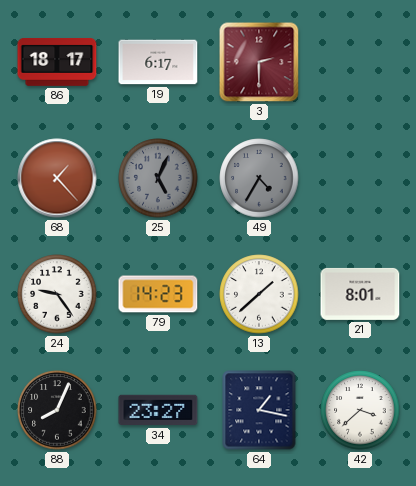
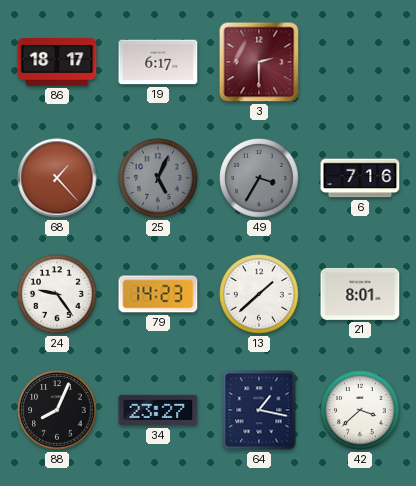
49: 4:35 -> 3:35 (259, 178)
6: none -> 7:16 (360, 178)
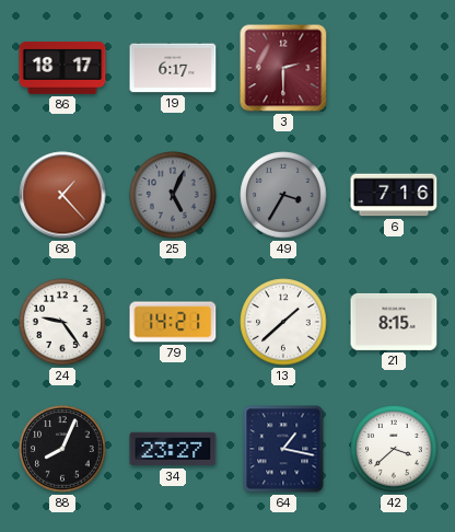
79: 14:23 -> 14:21 (173, 322)
21: 8:01 -> 8:15 (394, 322)
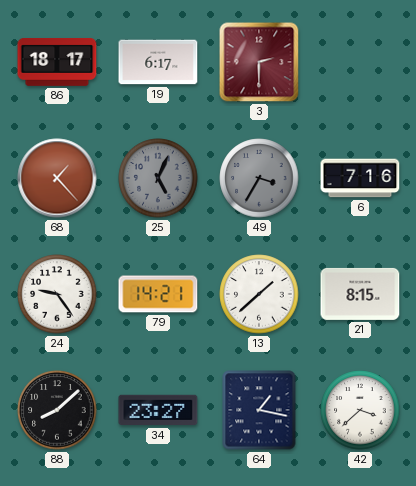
88: 8:04 -> 8:08 (57, 410)
